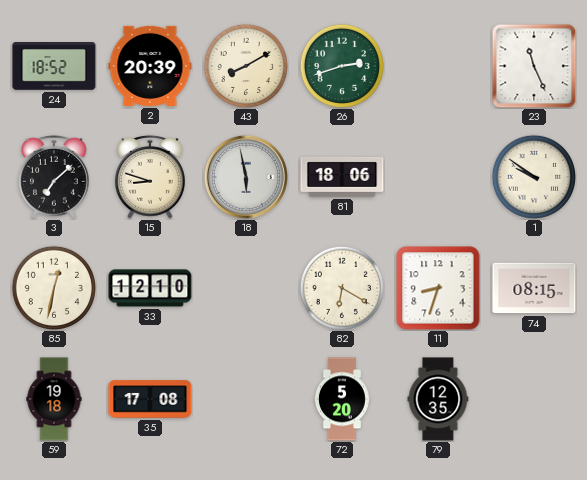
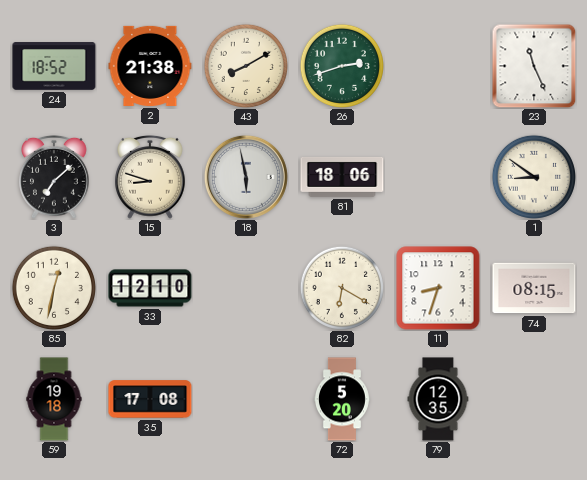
2: 20:39 -> 21:38 (150, 66)
1: 9:51 -> 8:51 (534, 177)
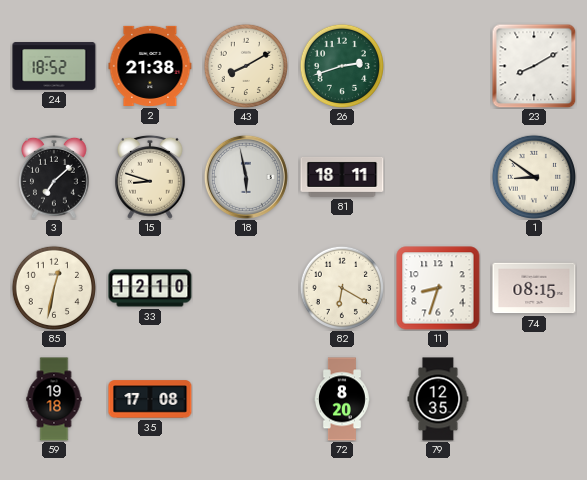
23: 11:26 -> 8:10 (534, 66)
81: 18:06 -> 18:11 (342, 177)
72: 5:20 -> 8:20 (342, 399)
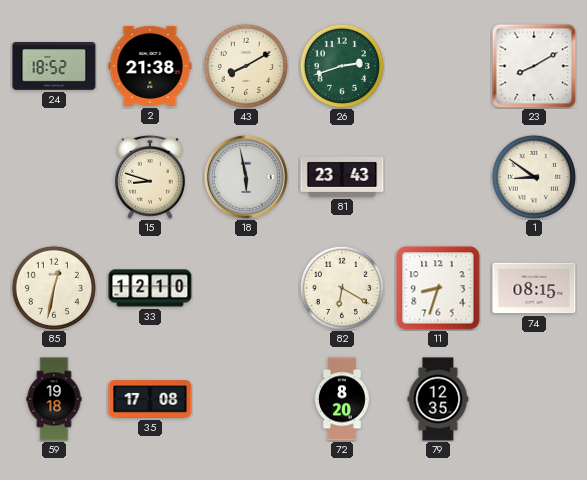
3: 7:08 -> none (55, 177)
81: 18:11 -> 23:43 (342, 177)
